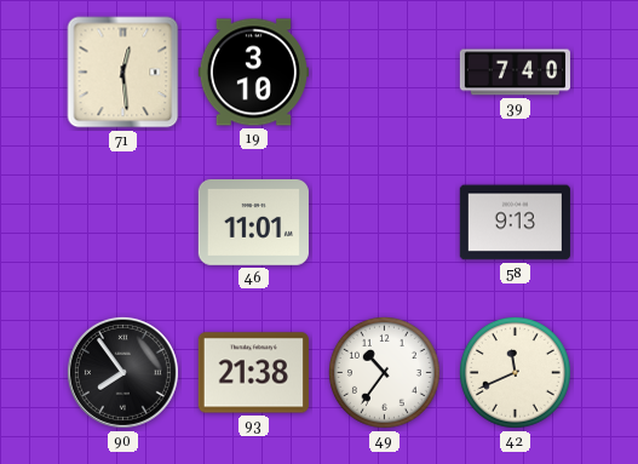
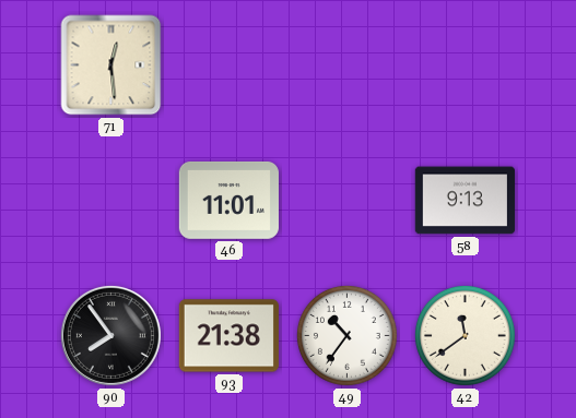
19: 3:10 -> none (253, 73)
39: 7:40 -> none (515, 73)
42: 11:41 -> 11:39 (465, 335)
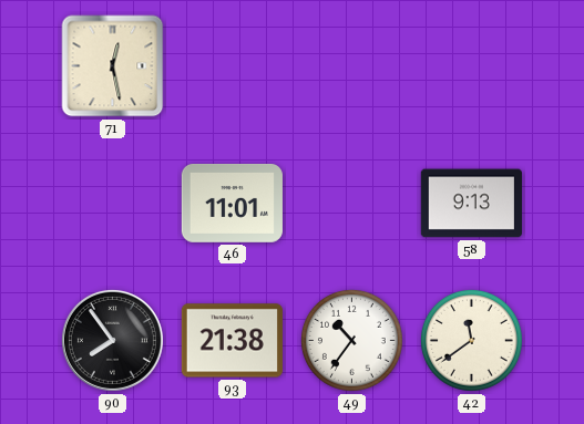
71: 12:29 -> 12:28 (113, 66)
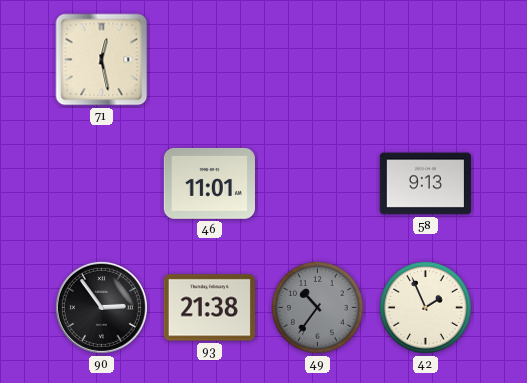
90: 7:54 -> 2:54 (101, 307)
49 dial: white -> grey (317, 307)
42: 11:39 -> 1:56 (425, 307)
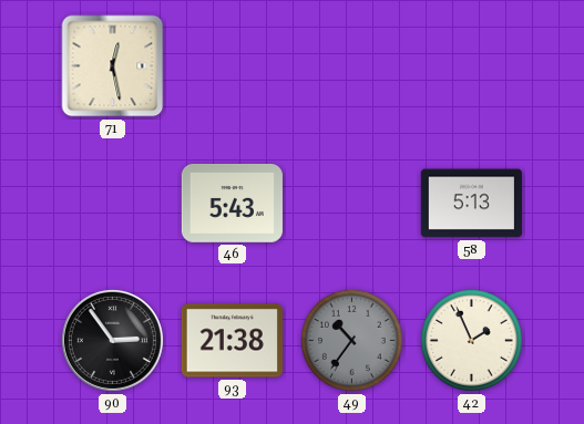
46: 11:01 -> 5:43 (232, 203)
58: 9:13 -> 5:13 (471, 204)
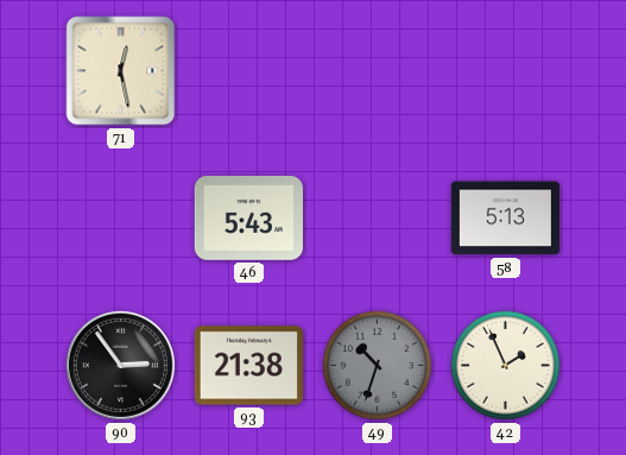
49: 10:36 -> 10:33 (377, 365)
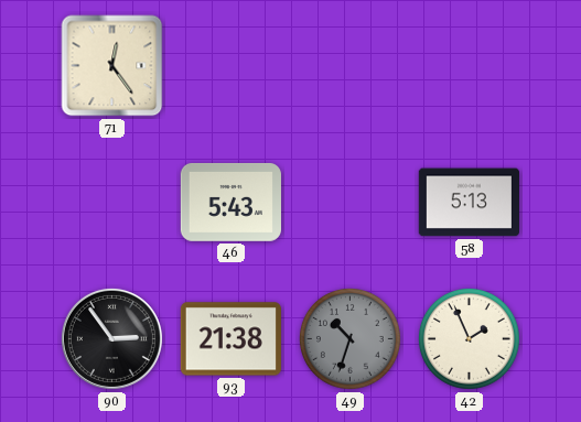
71: 12:28 -> 12:24 (112, 66)
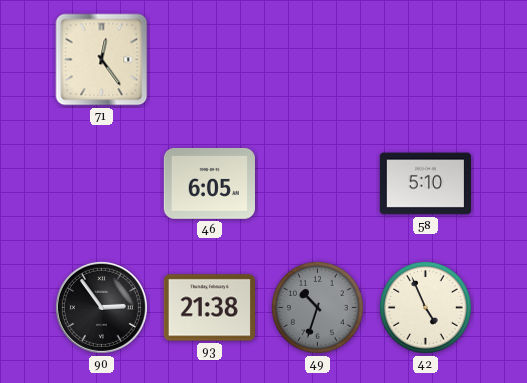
46: 5:43 -> 6:05 (209, 183)
58: 5:13 -> 5:10 (425, 184)
42: 1:56 -> 4:56 (425, 307)
